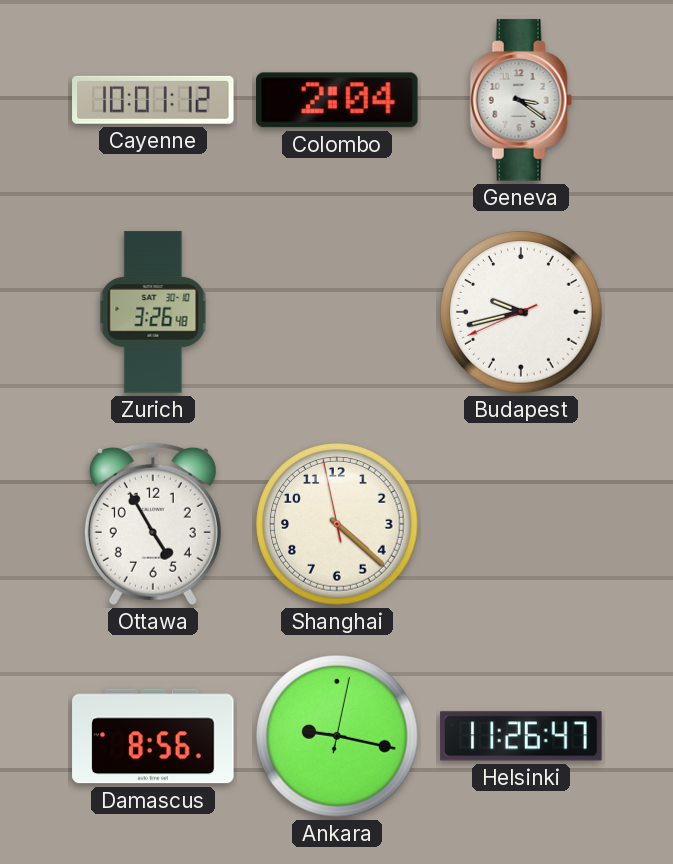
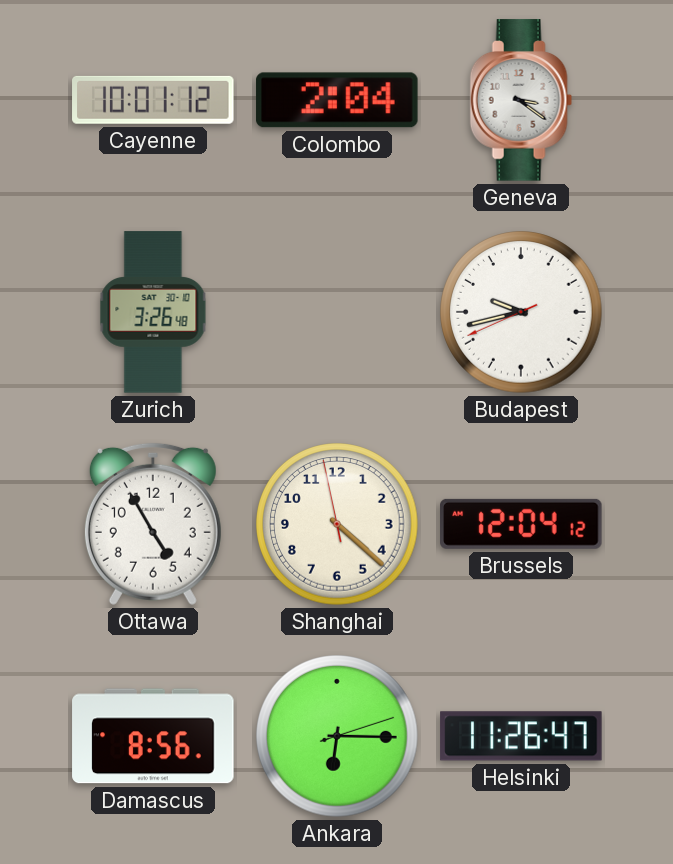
Brussels: none -> 12:04 (521, 524)
Ankara: 9:17 -> 6:15 (337, 736)
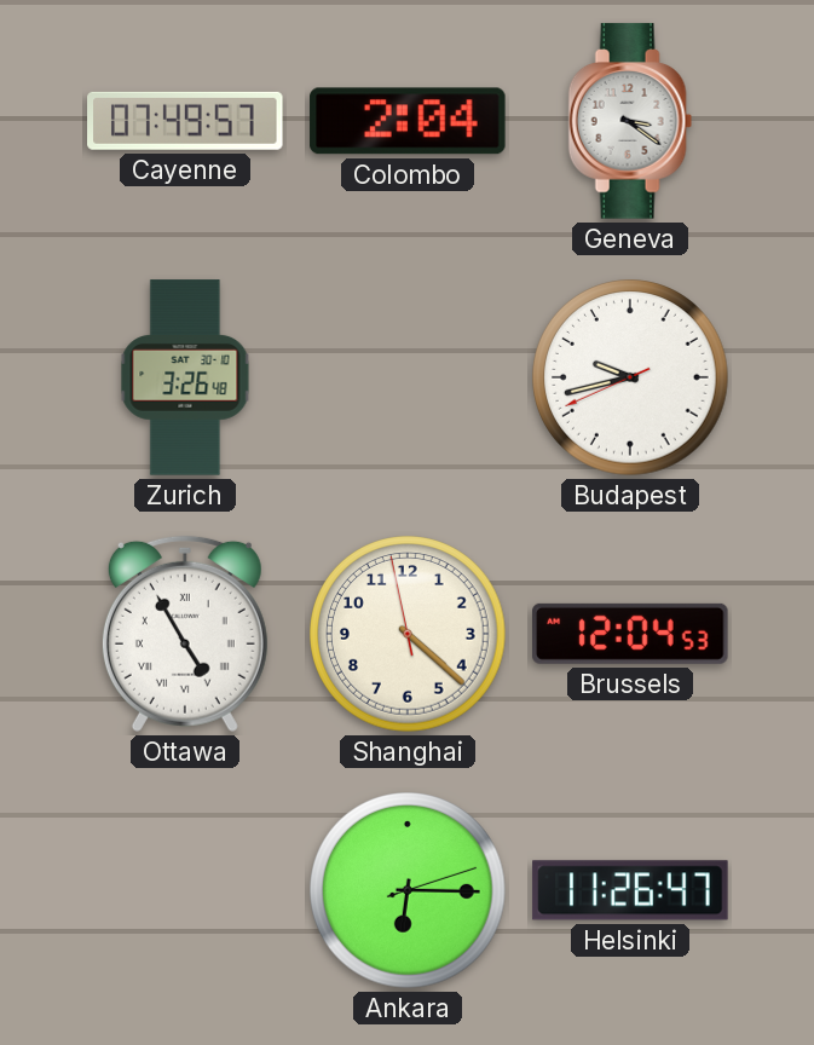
Cayenne: 10:01 -> 07:49 (185, 121)
Ottawa numerals: Arabic -> Roman (185, 634)
Brussels: 12:04:12 -> 12:04:53 (630, 634)
Damascus: 8:56 -> none (153, 736)
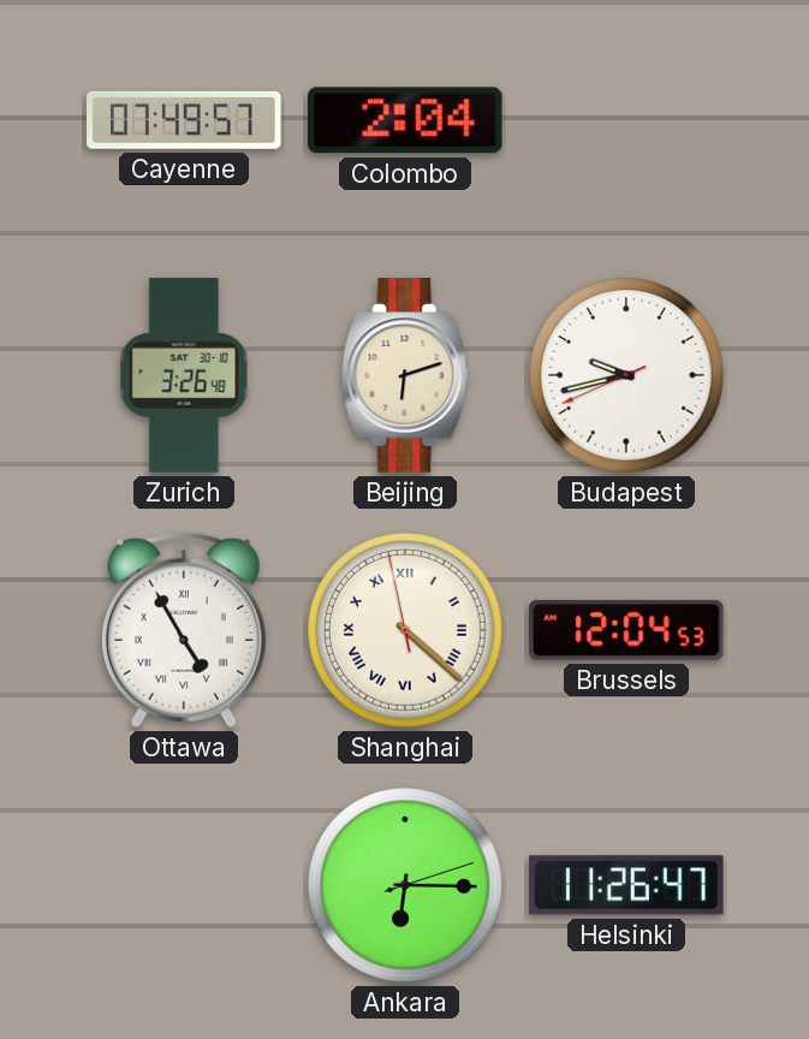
Geneva: 3:21 -> none (630, 121)
Beijing: none -> 6:12 (406, 375)
Shanghai numerals: Arabic -> Roman (405, 630)
